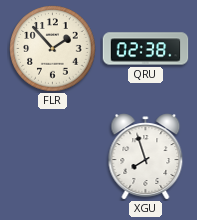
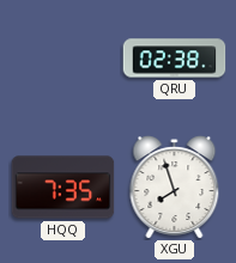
FLR: 1:53 -> none (53, 49)
HQQ: none -> 7:35 (63, 188)
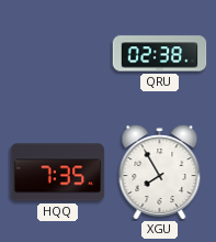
XGU: 7:57 -> 7:55 (160, 173)
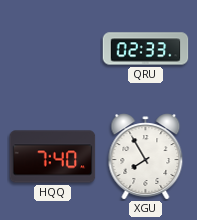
QRU: 02:38 -> 02:33 (146, 49)
HQQ: 7:35 -> 7:40 (53, 157)
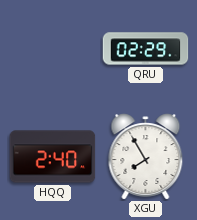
QRU: 02:33 -> 02:29 (146, 49)
HQQ: 7:40 -> 2:40 (53, 157)
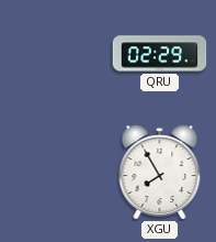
HQQ: 2:40 -> none (53, 157)
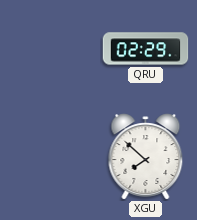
XGU: 7:55 -> 7:52 (146, 157)
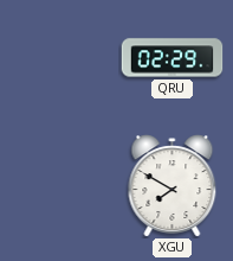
XGU: 7:52 -> 7:50 (173, 186)
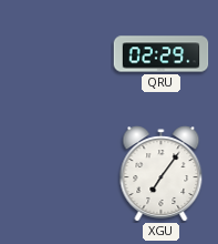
XGU: 7:50 -> 7:06 (162, 174)
